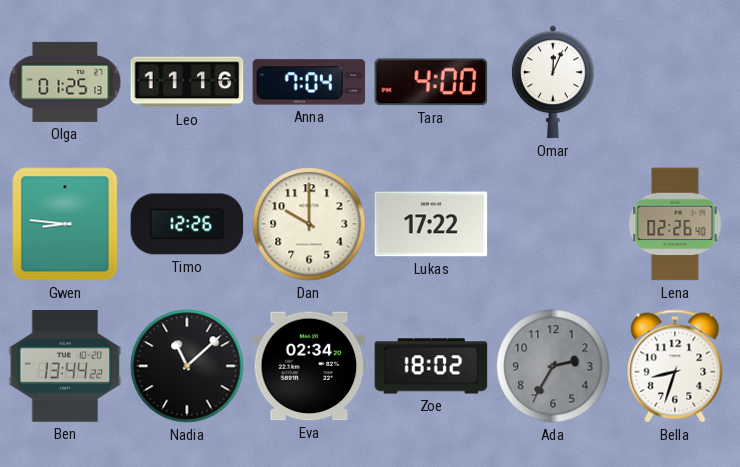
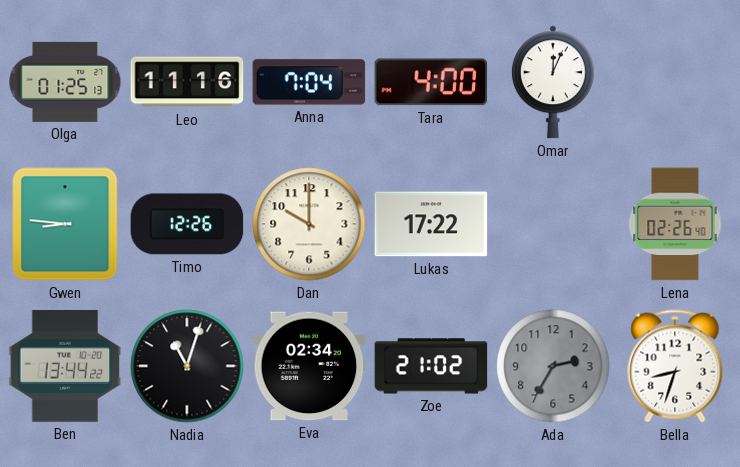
Nadia: 11:08 -> 11:03 (187, 366)
Zoe: 18:02 -> 21:02 (431, 366)
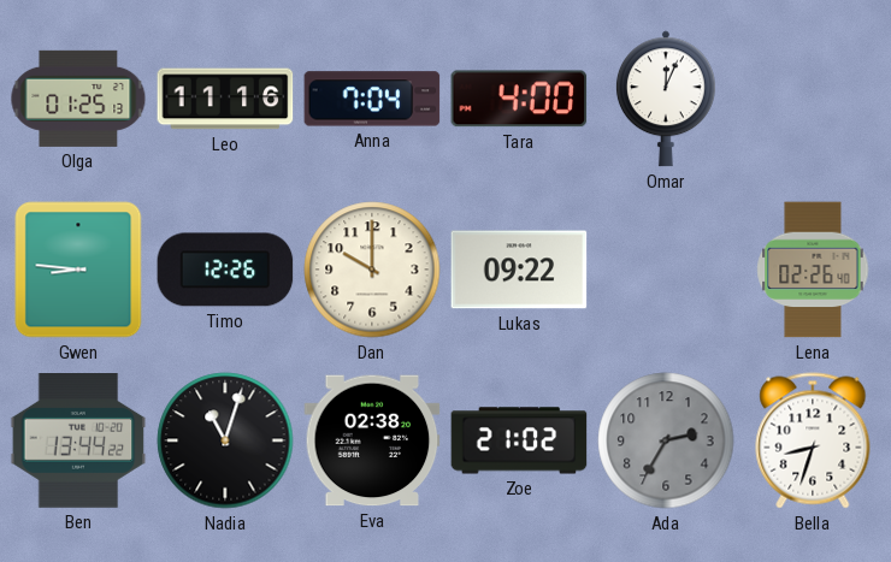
Lukas: 17:22 -> 09:22 (519, 270)
Eva: 02:34 -> 02:38 (372, 440)
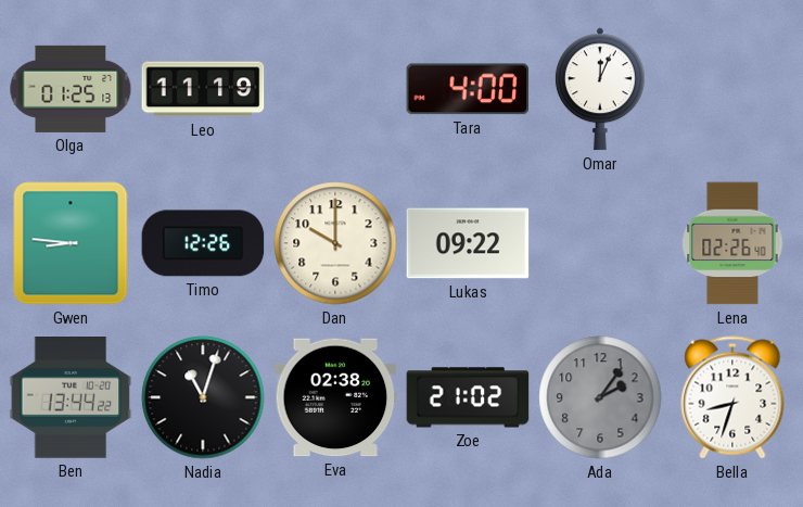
Leo: 11:16 -> 11:19 (203, 89)
Anna: 7:04 -> none (372, 99)
Ada: 2:35 -> 2:06 (600, 397)
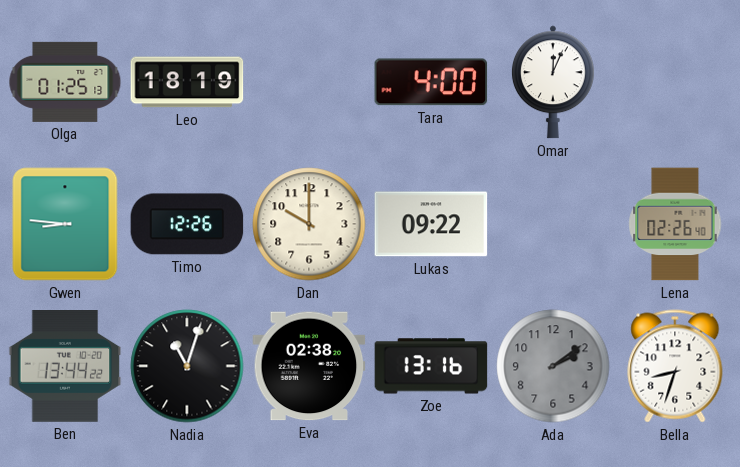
Leo: 11:19 -> 18:19 (187, 82)
Zoe: 21:02 -> 13:16 (431, 366)
Ada: 2:06 -> 2:09 (553, 366)
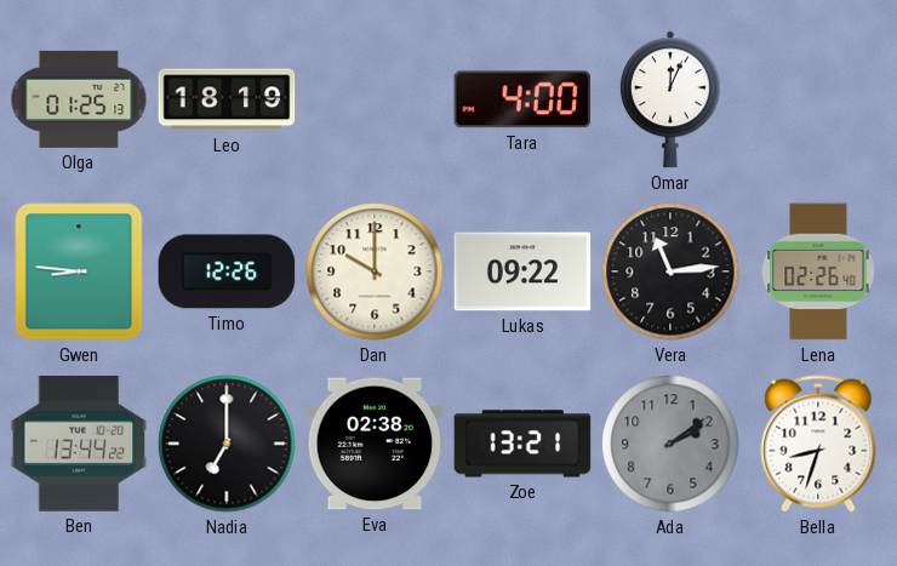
Vera: none -> 11:14 (670, 271)
Nadia: 11:03 -> 7:00 (227, 444)
Zoe: 13:16 -> 13:21 (522, 444)
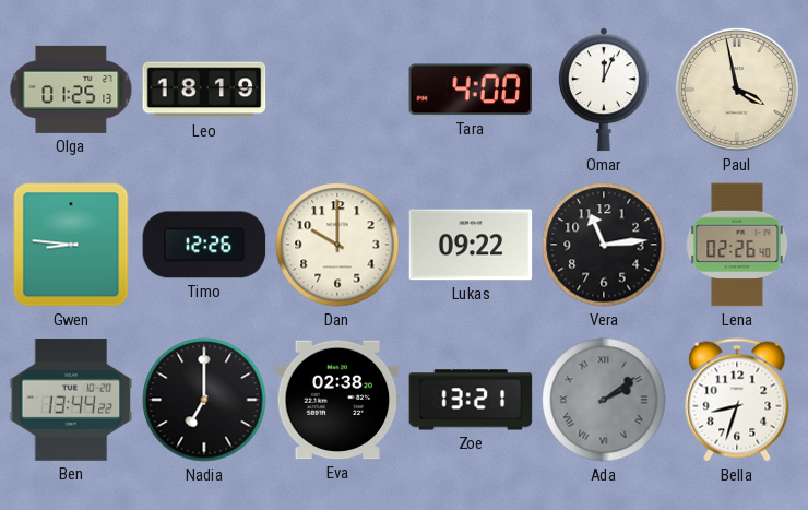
Paul: none -> 3:58 (737, 90)
Ada numerals: Arabic -> Roman (604, 400)
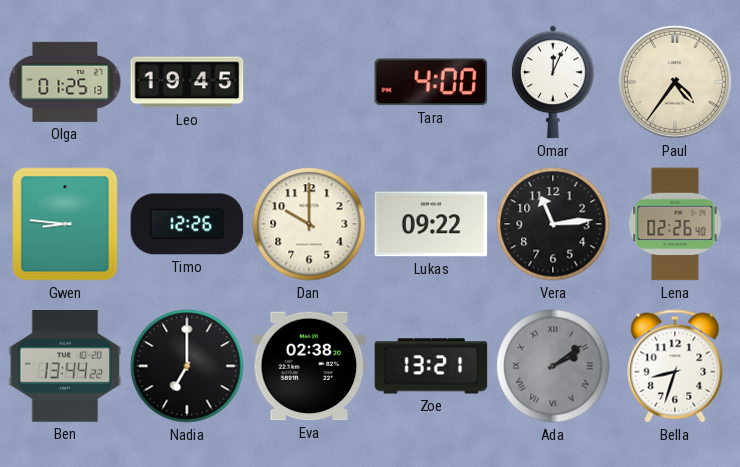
Leo: 18:19 -> 19:45 (187, 82)
Paul: 3:58 -> 4:36 (675, 82)
